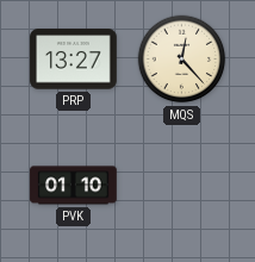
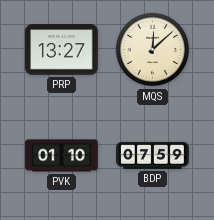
MQS: 12:23 -> 12:08 (153, 50)
BDP: none -> 07:59 (153, 155)
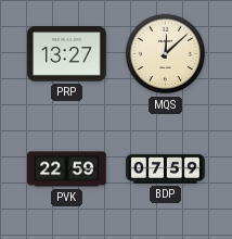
PVK: 01:10 -> 22:59 (67, 169)
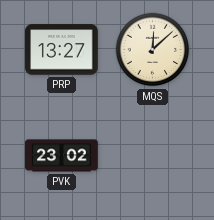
PVK: 22:59 -> 23:02 (62, 156)
BDP: 07:59 -> none (166, 168)
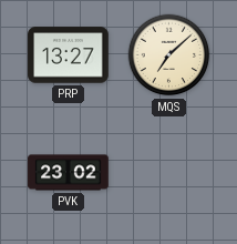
MQS: 12:08 -> 7:08 (169, 55)
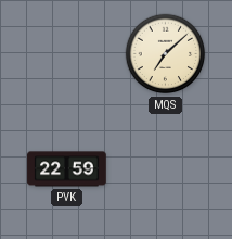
PRP: 13:27 -> none (69, 55)
PVK: 23:02 -> 22:59 (67, 169)
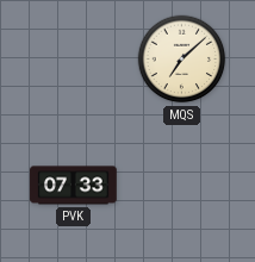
PVK: 22:59 -> 07:33 (74, 186)
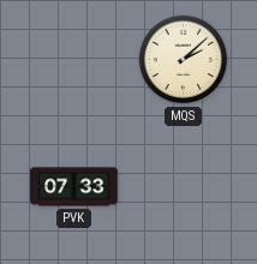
MQS: 7:08 -> 2:08 (184, 60)
